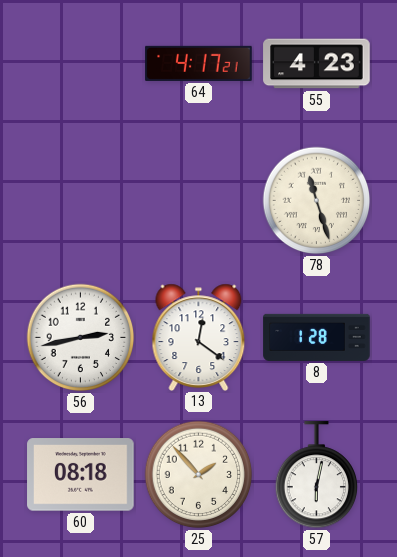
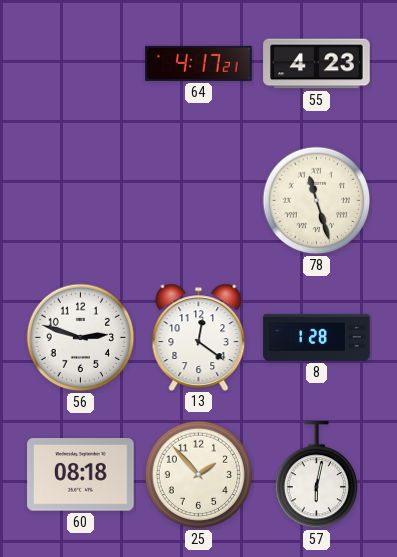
56: 2:43 -> 2:48 (81, 338)
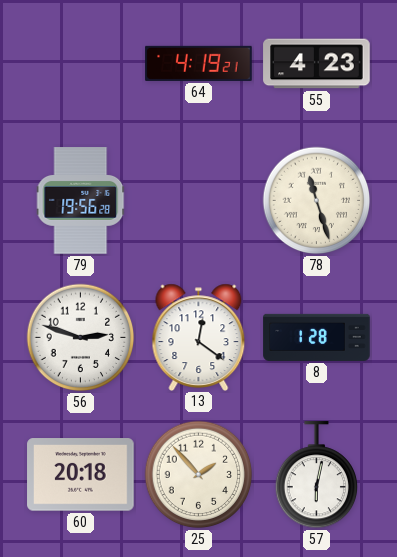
64: 4:17 -> 4:19 (199, 63)
79: none -> 19:56 (81, 201)
60: 08:18 -> 20:18 (81, 475)
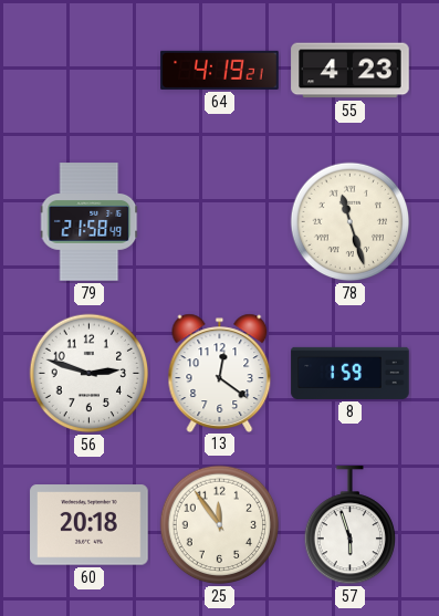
79: 19:56 -> 21:58 (90, 222)
8: 1:28 -> 1:59 (351, 373)
25: 1:53 -> 11:54 (220, 525)
57: 6:02 -> 5:57 (349, 525)
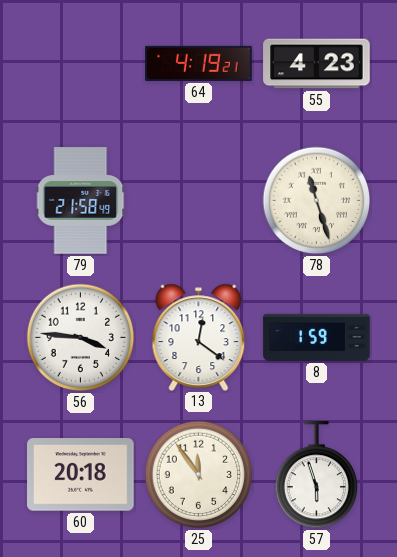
56: 2:48 -> 3:46 (81, 338)
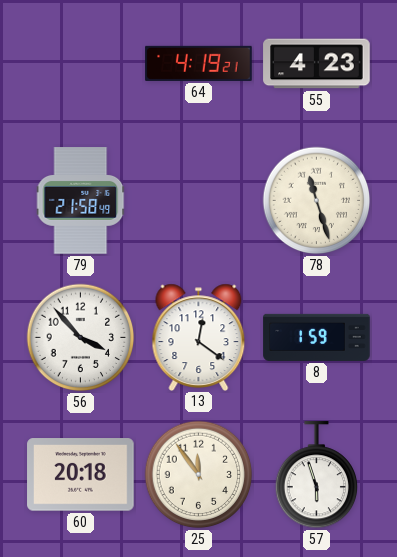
56: 3:46 -> 3:53 (81, 338)
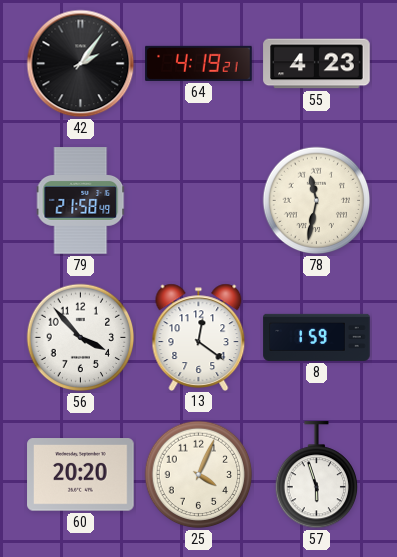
42: none -> 2:06 (81, 64)
78: 11:27 -> 11:32 (317, 201)
60: 20:18 -> 20:20 (81, 475)
25: 11:54 -> 4:04 (199, 475)
